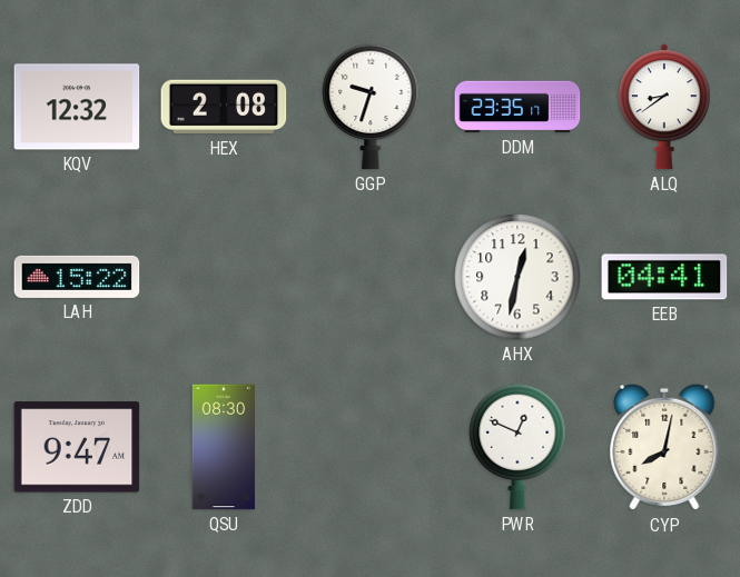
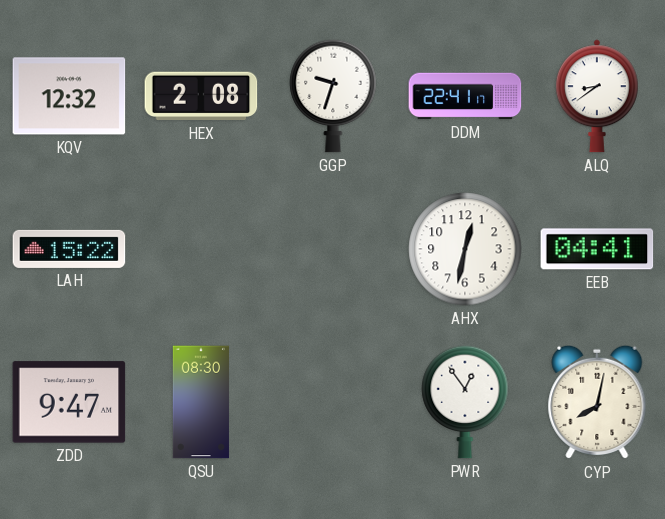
DDM: 23:35 -> 22:41 (465, 96)
PWR: 12:49 -> 12:54 (465, 402)
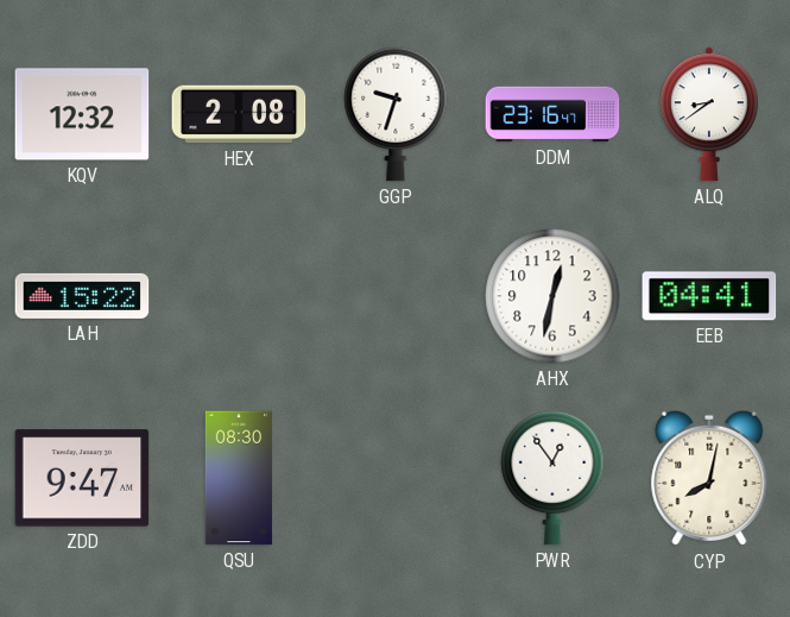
DDM: 22:41 -> 23:16 (552, 114)
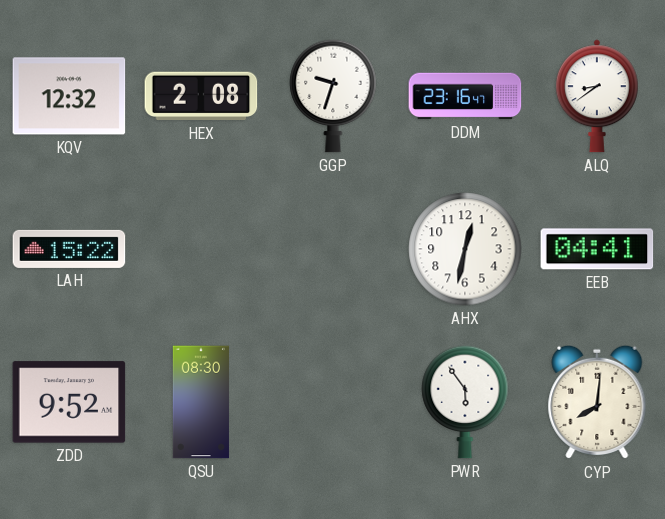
ZDD: 9:47 -> 9:52 (69, 402)
PWR: 12:54 -> 5:54 (465, 402)
CYP: 8:02 -> 8:01 (597, 402)
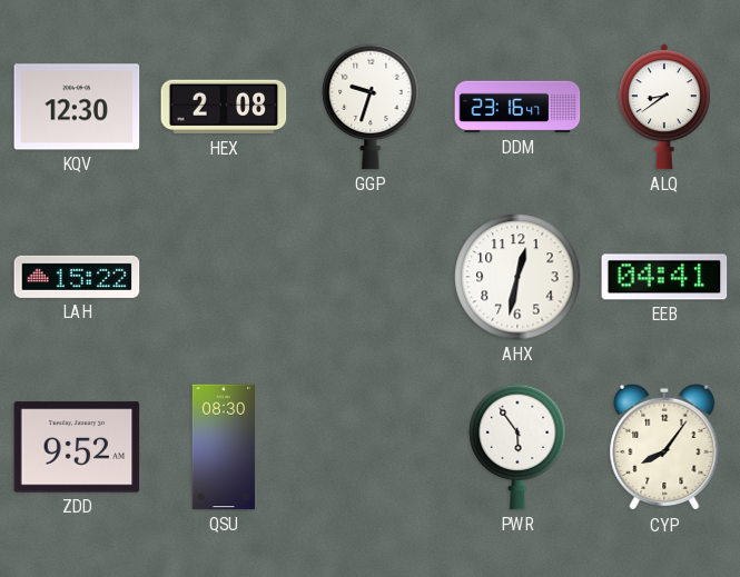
KQV: 12:32 -> 12:30 (77, 107)
CYP: 8:01 -> 8:06 (664, 447)
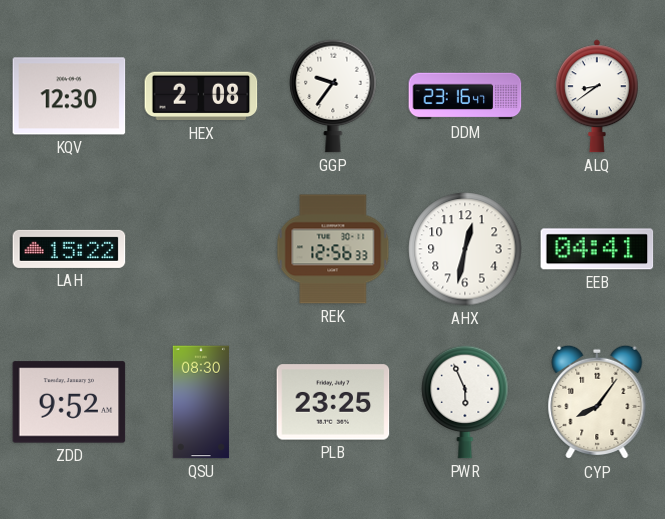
GGP: 9:33 -> 9:36 (333, 96)
REK: none -> 12:56 (333, 249)
PLB: none -> 23:25 (333, 402)
PWR: 5:54 -> 5:56 (465, 402)
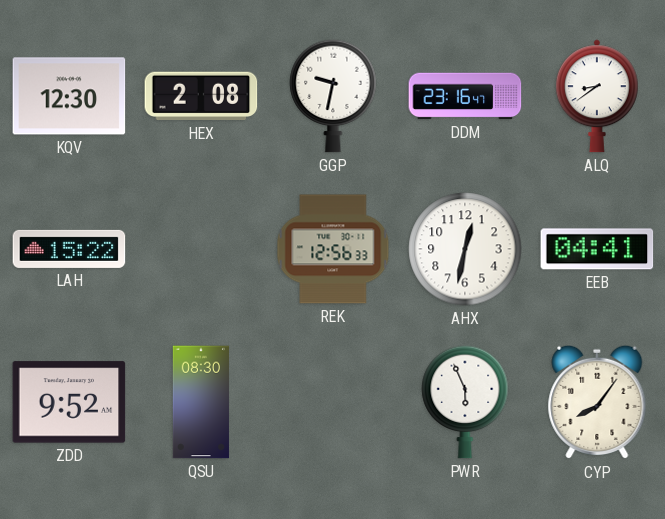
GGP: 9:36 -> 9:32 (333, 96)
PLB: 23:25 -> none (333, 402)
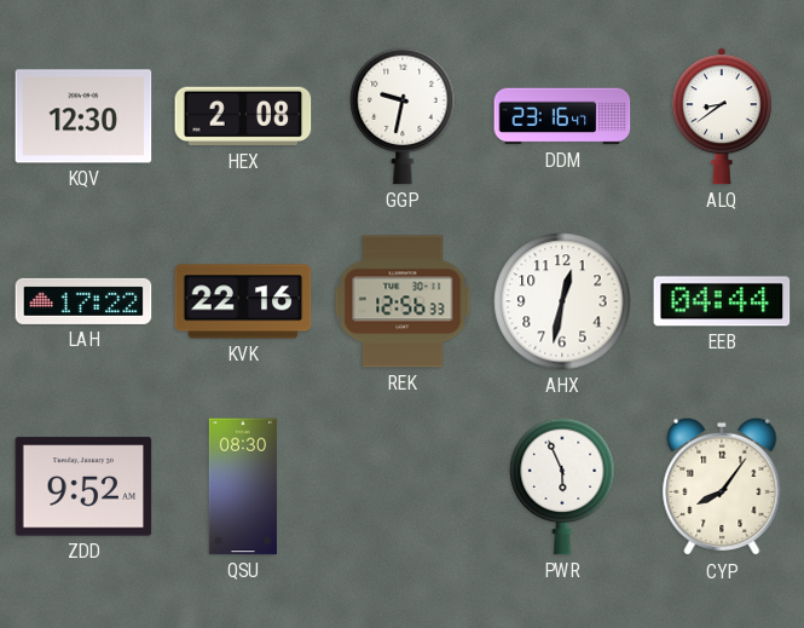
LAH: 15:22 -> 17:22 (83, 301)
KVK: none -> 22:16 (243, 301)
EEB: 04:41 -> 04:44 (722, 301)
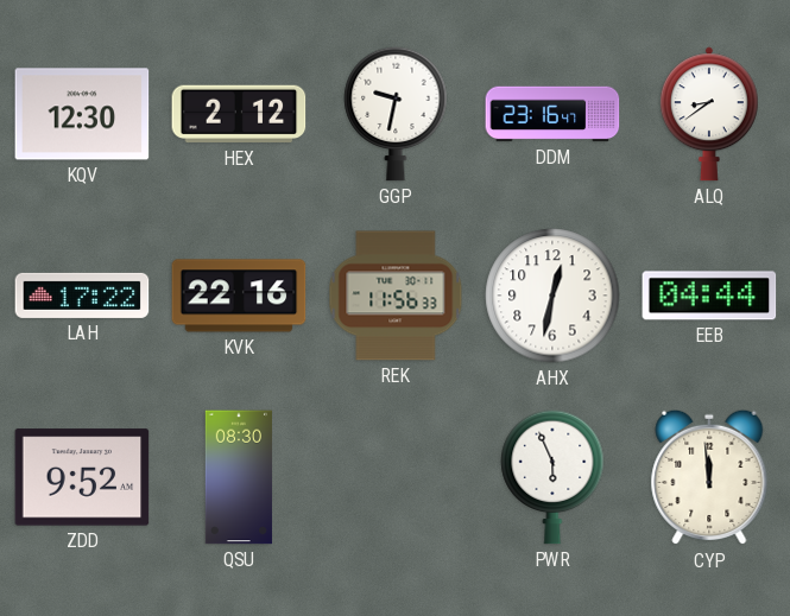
HEX: 2:08 -> 2:12 (239, 114)
REK: 12:56 -> 11:56 (396, 296)
CYP: 8:06 -> 11:59 (709, 477)
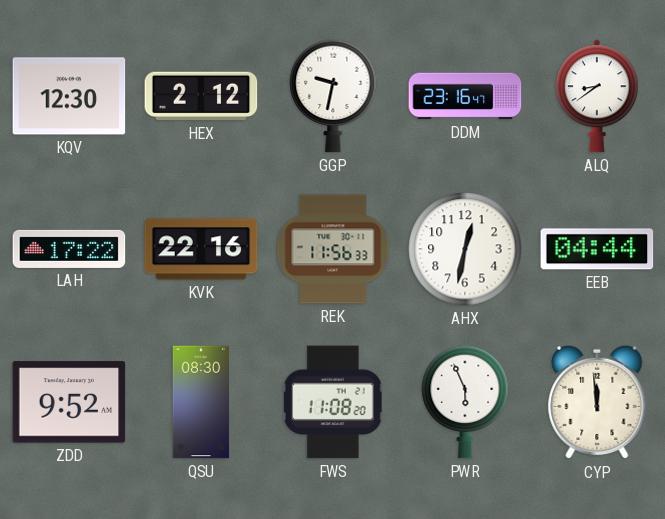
FWS: none -> 11:08 (333, 402)
